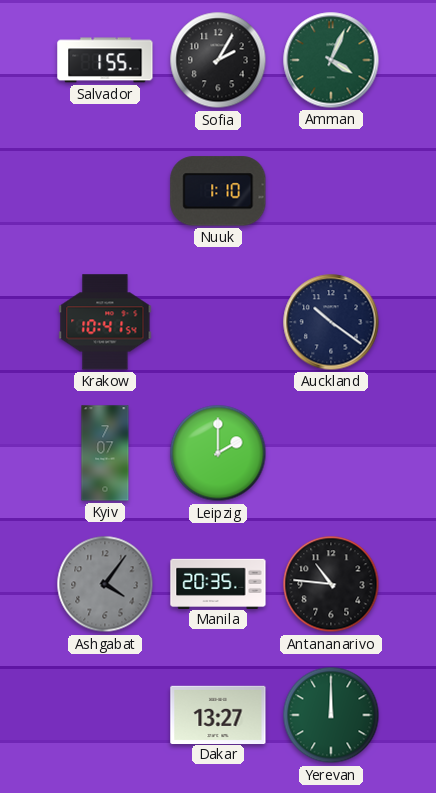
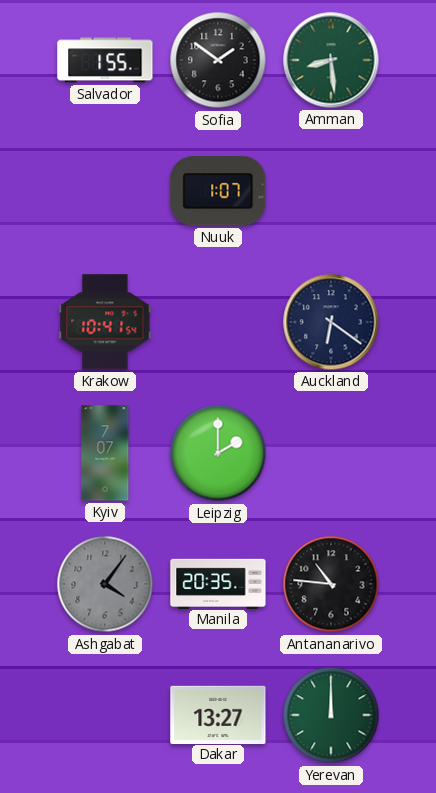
Sofia: 2:05 -> 1:51 (218, 60)
Amman: 4:04 -> 8:29 (331, 60)
Nuuk: 1:10 -> 1:07 (218, 191)
Auckland: 10:21 -> 6:21 (331, 322)
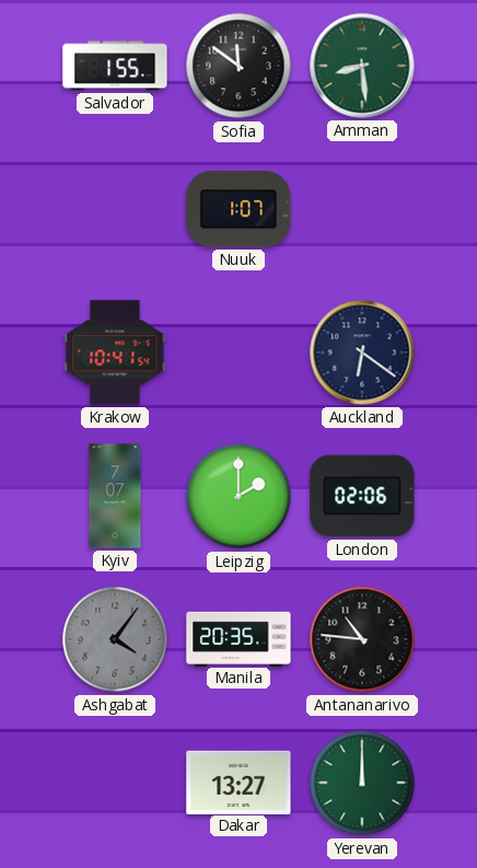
Sofia: 1:51 -> 11:51 (238, 66)
London: none -> 02:06 (362, 496)
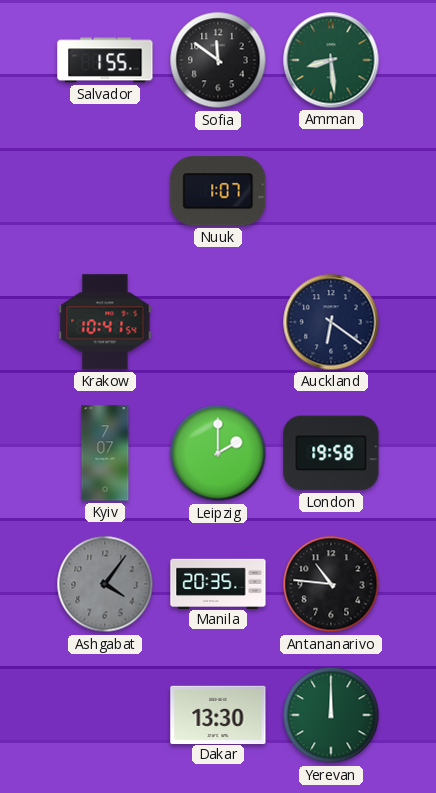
London: 02:06 -> 19:58 (331, 453)
Dakar: 13:27 -> 13:30 (218, 714)
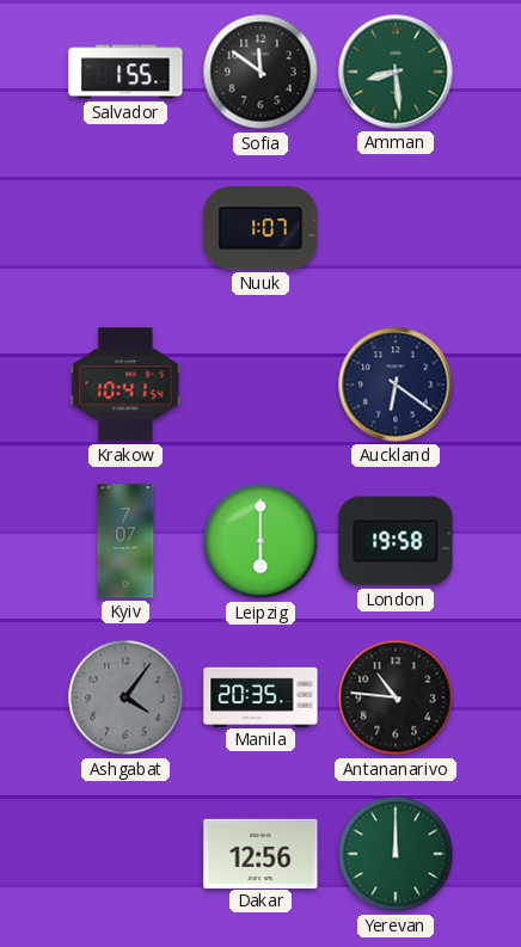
Leipzig: 2:00 -> 6:00 (260, 541)
Dakar: 13:30 -> 12:56 (260, 853)
